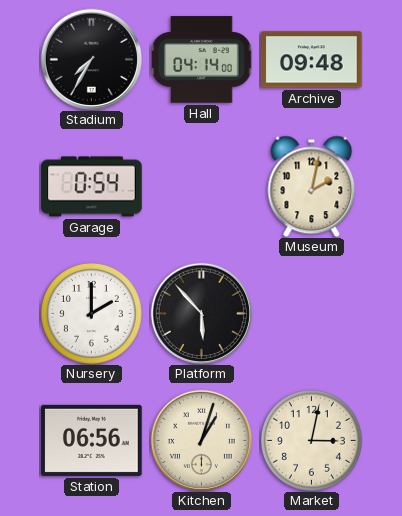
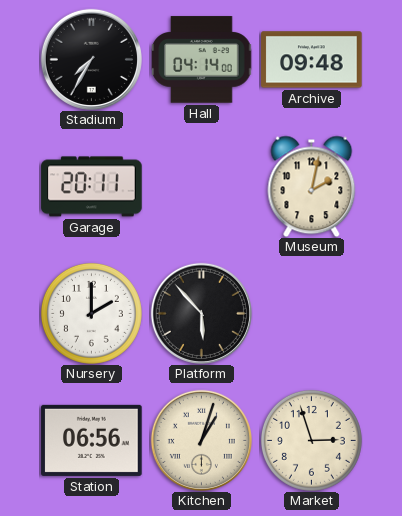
Garage: 0:54 -> 20:11 (92, 187)
Market: 3:02 -> 2:57 (311, 440)
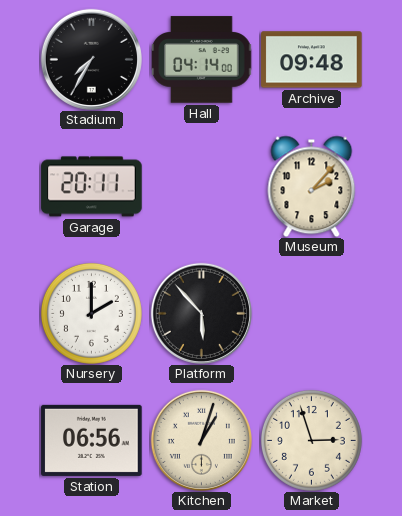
Museum: 2:02 -> 2:07 (312, 186)
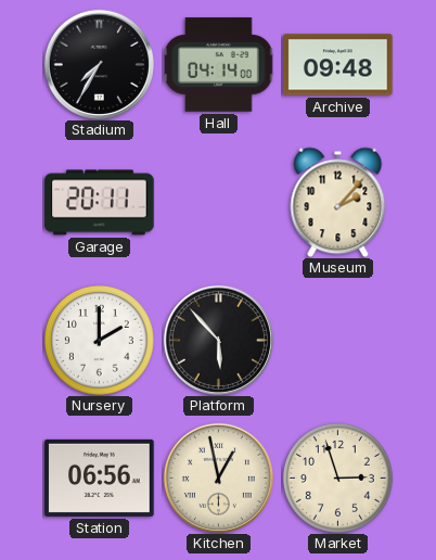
Kitchen: 1:03 -> 12:58 (218, 478)
